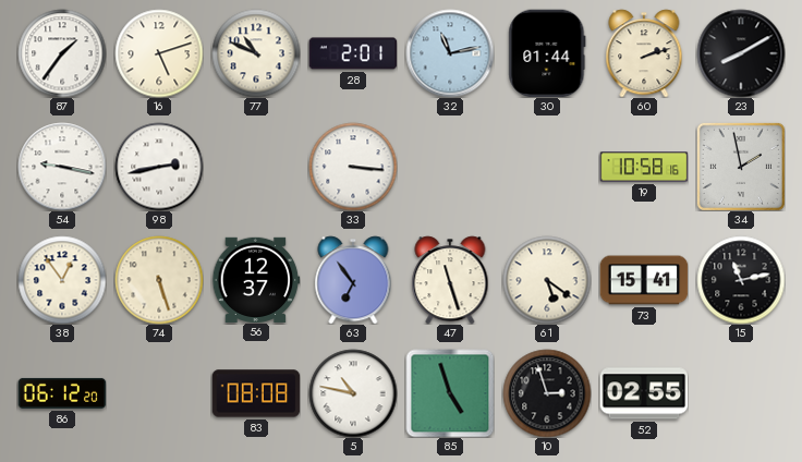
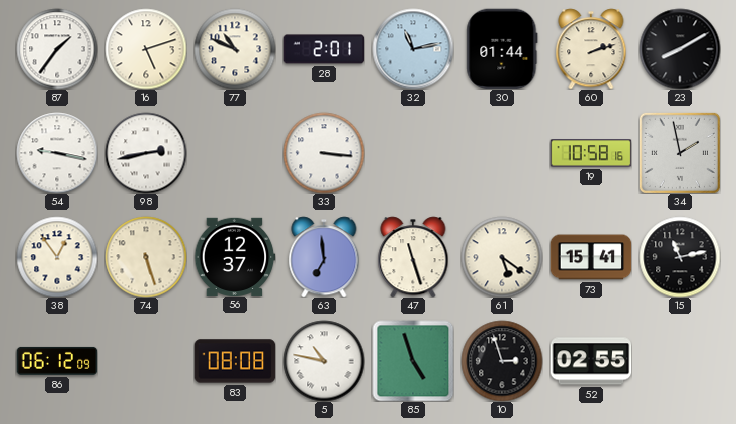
63: 6:54 -> 6:59 (324, 257)
86: 06:12:20 -> 06:12:09 (57, 361)
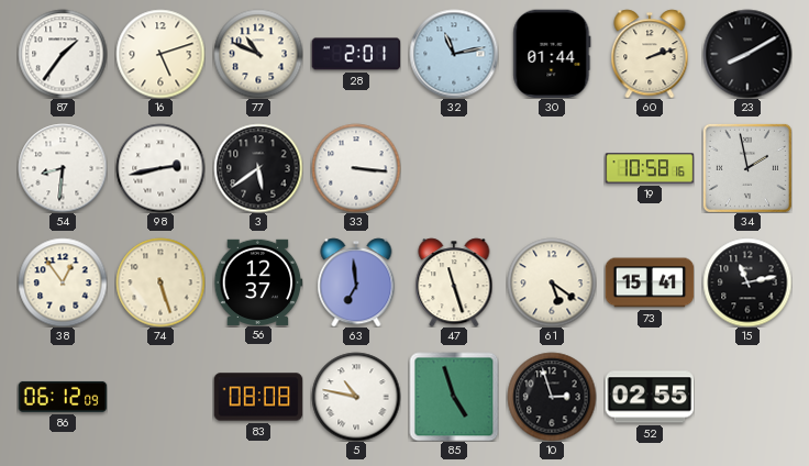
54: 9:17 -> 8:31 (63, 168)
3: none -> 5:39 (258, 168)
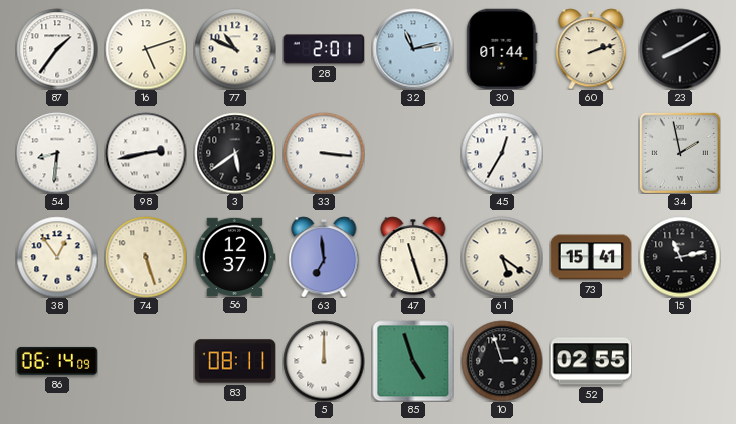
45: none -> 12:35 (502, 153)
19: 10:58 -> none (650, 168)
86: 06:12 -> 06:14 (57, 361)
83: 08:08 -> 08:11 (235, 361)
5: 10:47 -> 12:00 (324, 361)
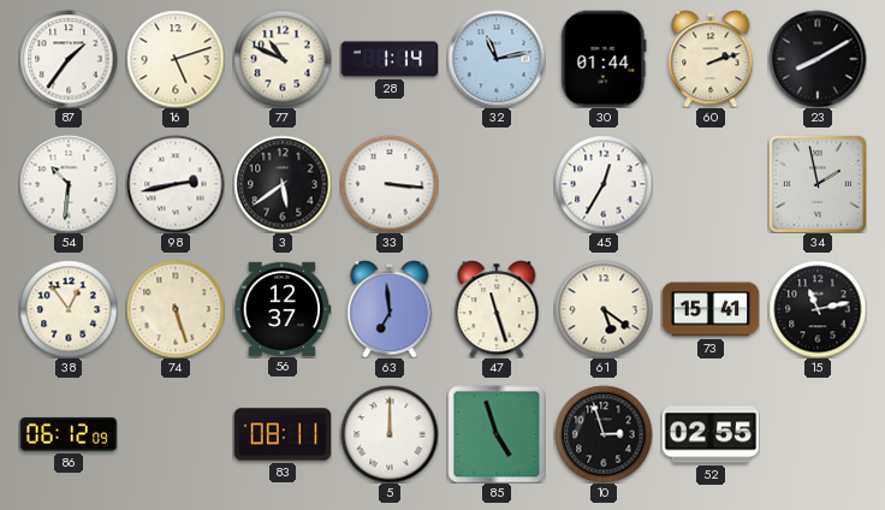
28: 2:01 -> 1:14 (390, 59)
54: 8:31 -> 10:31 (69, 184)
86: 06:14 -> 06:12 (69, 434)
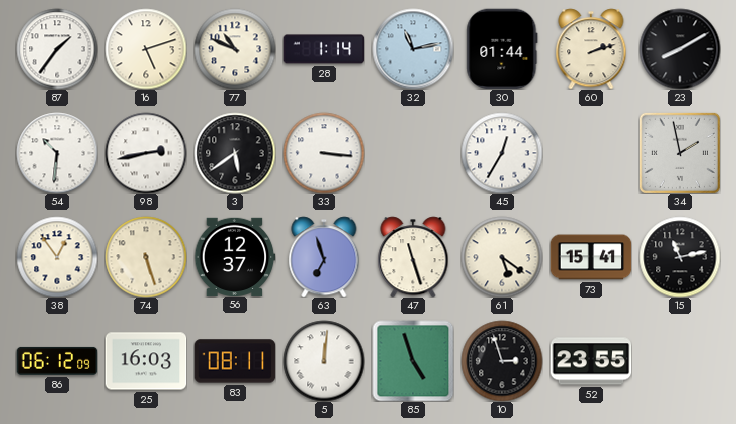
63: 6:59 -> 6:57 (324, 257)
25: none -> 16:03 (146, 361)
5: 12:00 -> 12:01 (324, 361)
52: 02:55 -> 23:55 (591, 361)
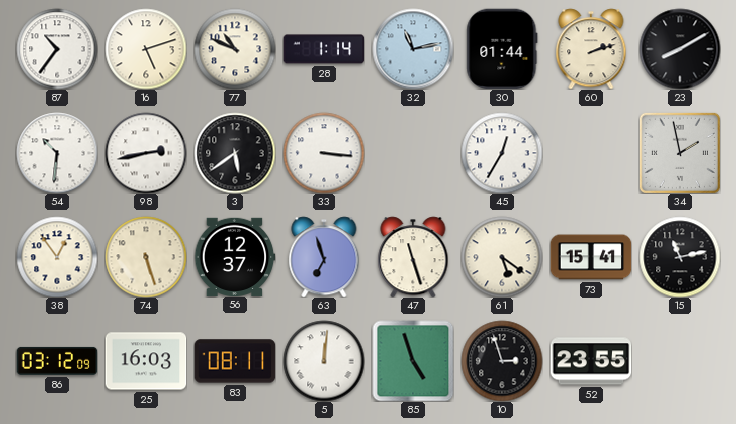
87: 1:36 -> 10:36 (57, 49)
86: 06:12 -> 03:12 (57, 361)
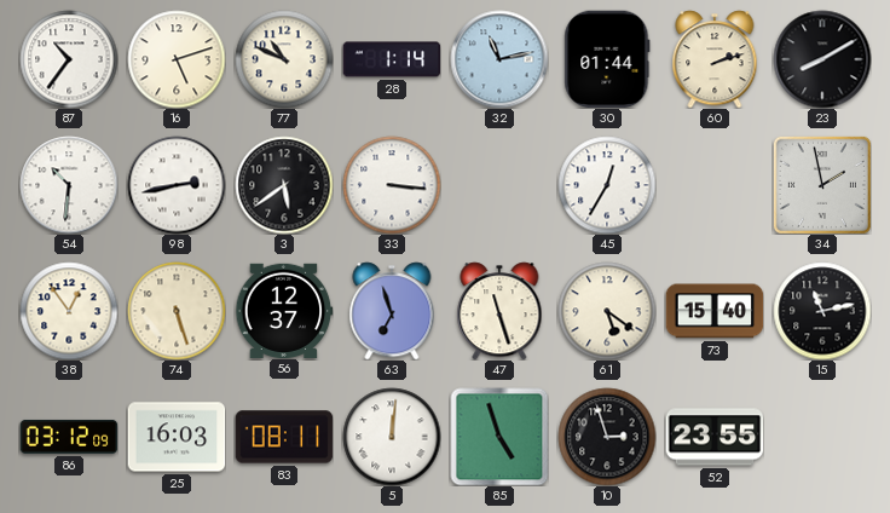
73: 15:41 -> 15:40 (715, 311)
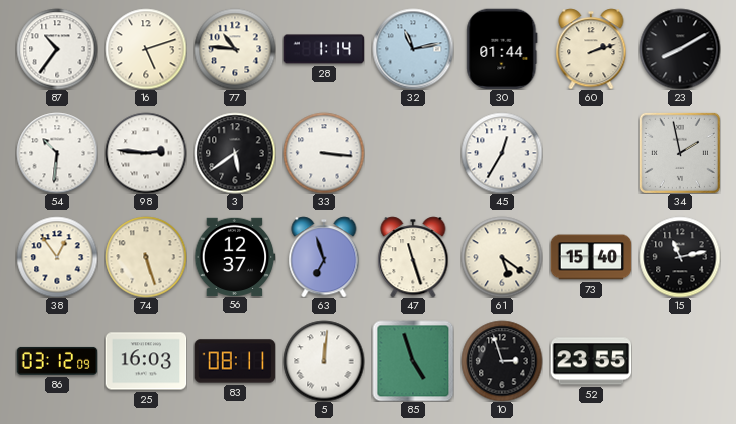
77: 10:49 -> 10:46 (235, 49)
98: 2:43 -> 2:46 (146, 153)
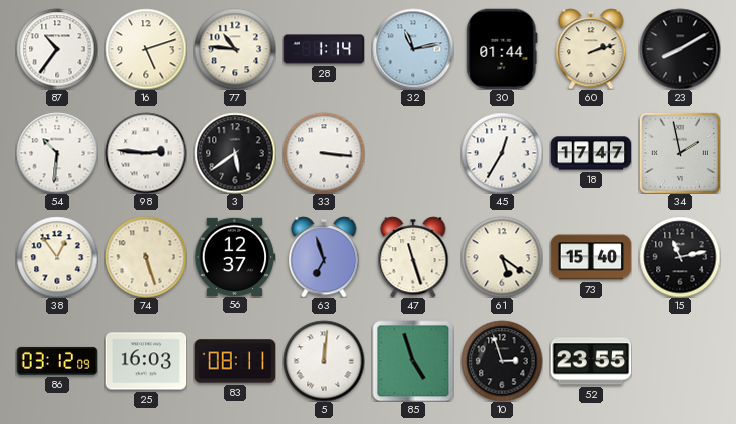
18: none -> 17:47 (591, 153)
